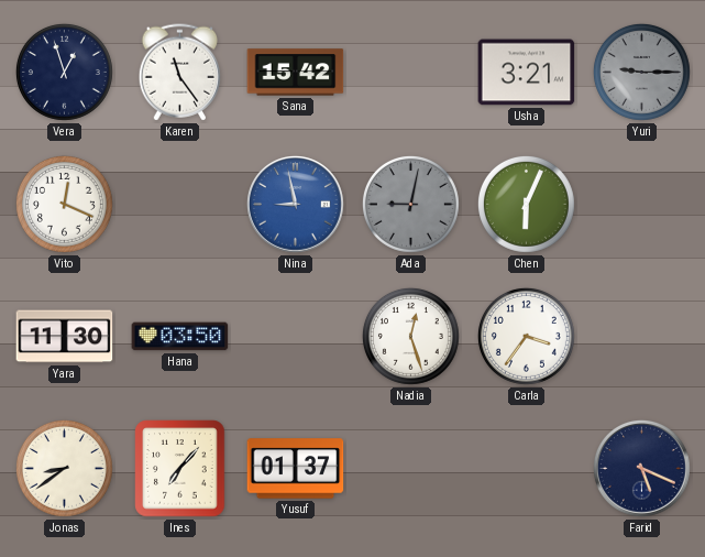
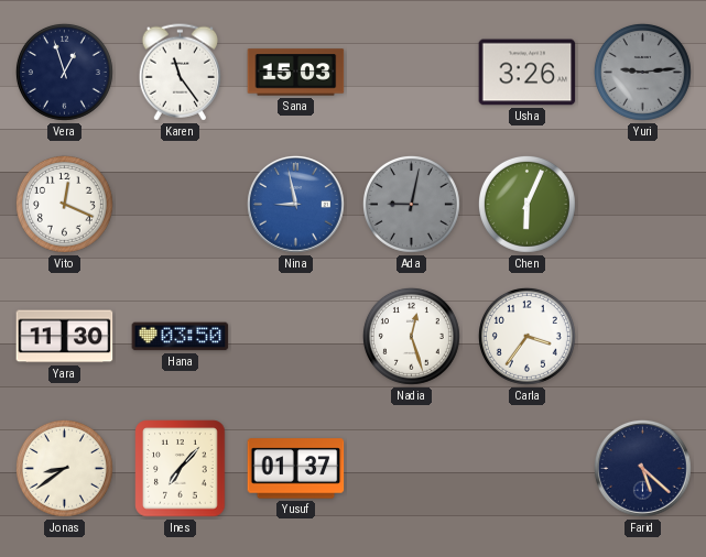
Sana: 15:42 -> 15:03 (296, 73)
Usha: 3:21 -> 3:26 (528, 73)
Yuri: 9:15 -> 9:14 (642, 72)
Farid: 5:19 -> 5:22 (642, 468)
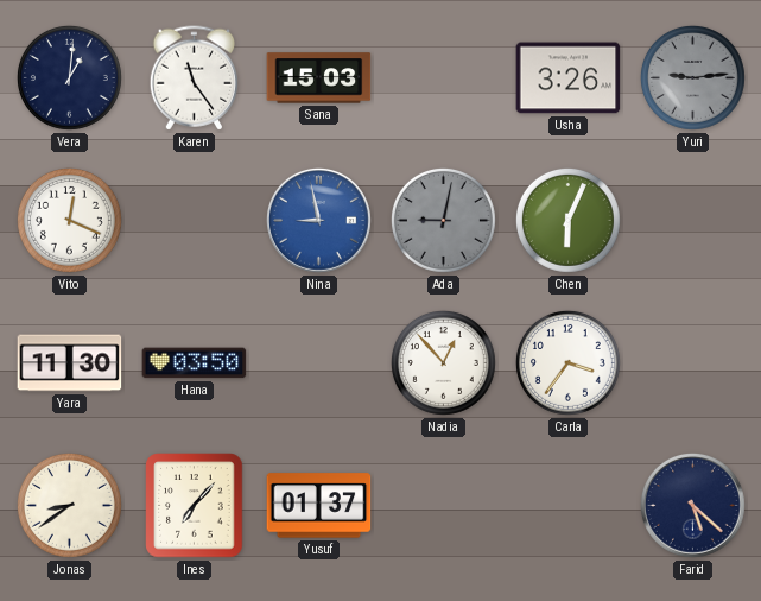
Vera: 12:57 -> 1:01 (69, 77)
Nadia: 12:27 -> 12:53 (443, 362)
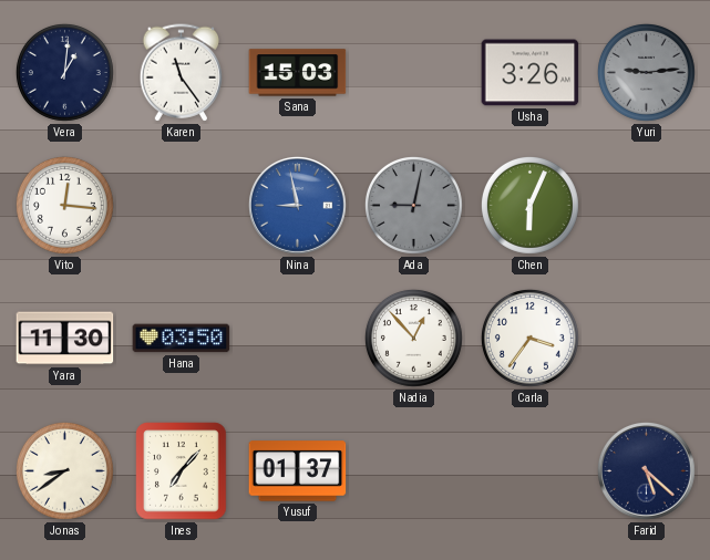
Vito: 12:19 -> 12:16 (64, 205)
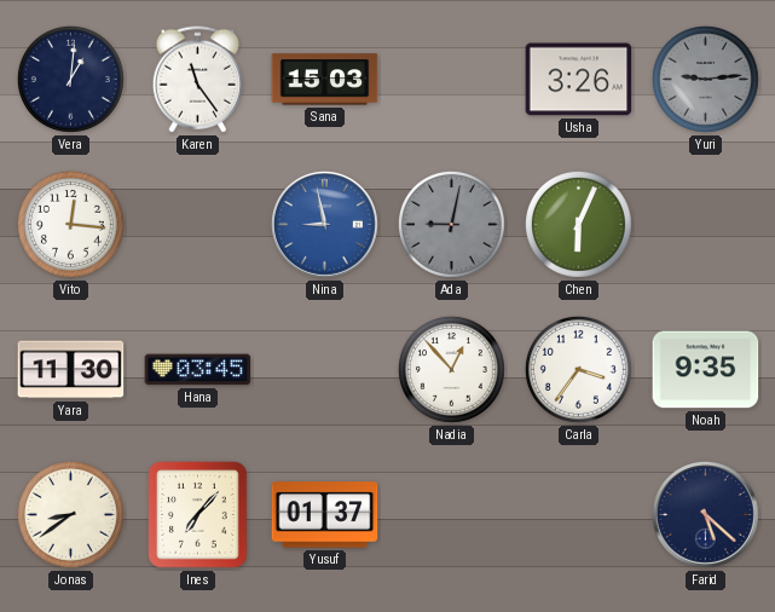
Hana: 03:50 -> 03:45 (198, 370)
Noah: none -> 9:35 (706, 370)
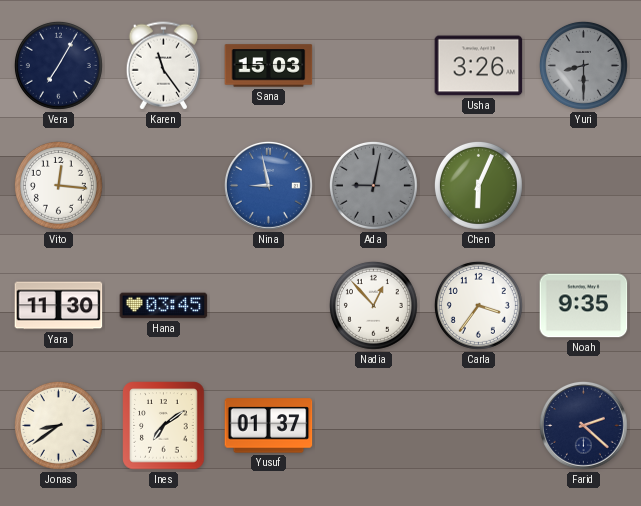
Vera: 1:01 -> 7:05 (58, 65)
Yuri: 9:14 -> 8:30 (583, 65)
Ines: 7:07 -> 7:09 (164, 426)
Farid: 5:22 -> 2:22 (583, 425)
